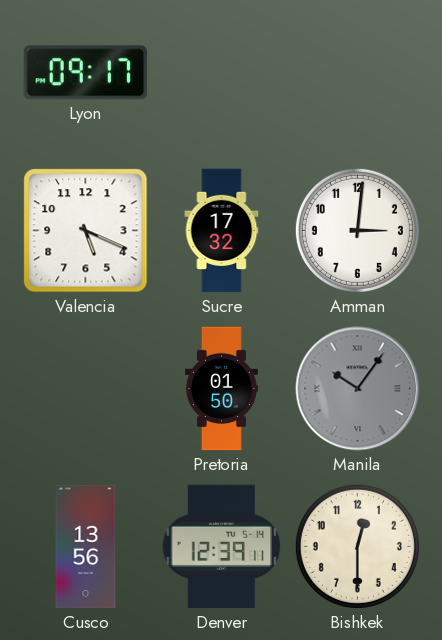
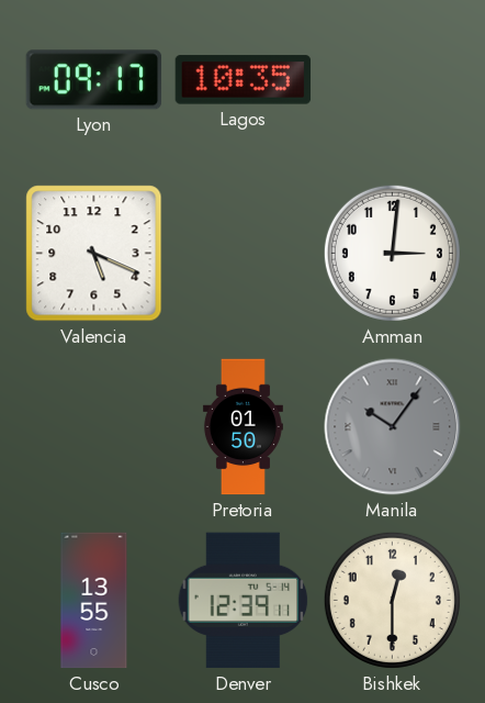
Lagos: none -> 10:35 (244, 80)
Sucre: 17:32 -> none (222, 231)
Cusco: 13:56 -> 13:55 (94, 601)
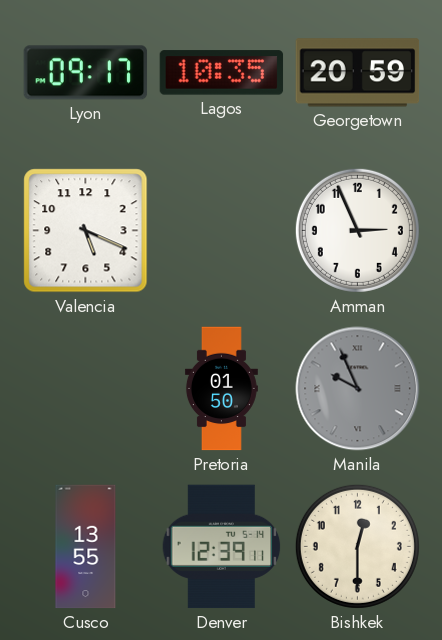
Georgetown: none -> 20:59 (358, 73)
Amman: 3:01 -> 2:56 (357, 230)
Manila: 10:06 -> 9:56 (358, 389)
